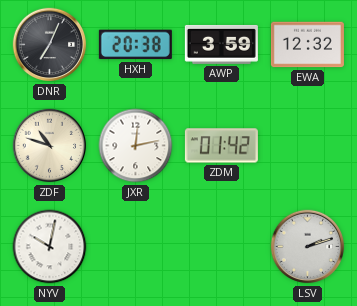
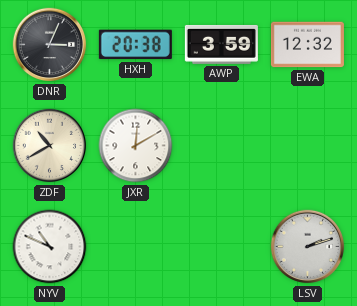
DNR: 7:04 -> 3:04 (50, 45)
ZDF: 10:48 -> 10:40 (50, 146)
JXR: 12:13 -> 12:10 (136, 146)
ZDM: 01:42 -> none (221, 146)
NYV: 10:02 -> 10:49 (50, 247)
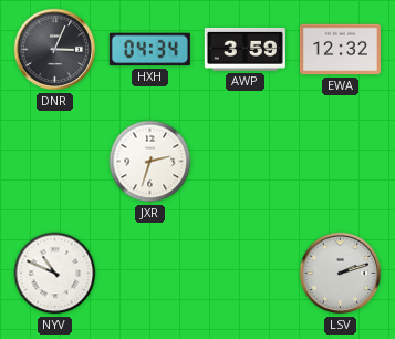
HXH: 20:38 -> 04:34 (149, 50)
ZDF: 10:40 -> none (50, 146)
JXR: 12:10 -> 2:33 (150, 162)
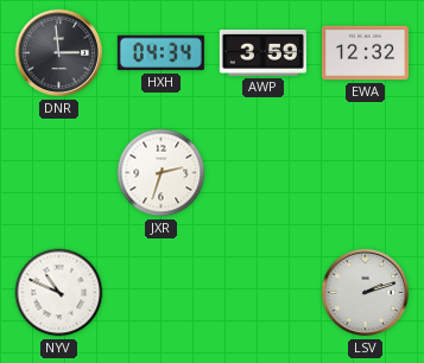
DNR: 3:04 -> 2:59 (59, 53)
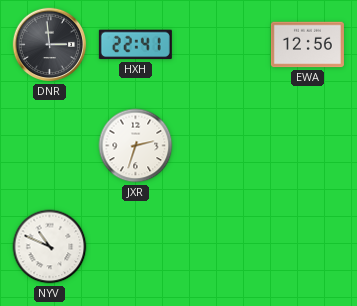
HXH: 04:34 -> 22:41 (135, 45)
AWP: 3:59 -> none (262, 52)
EWA: 12:32 -> 12:56 (307, 45)
LSV: 2:12 -> none (366, 293)
